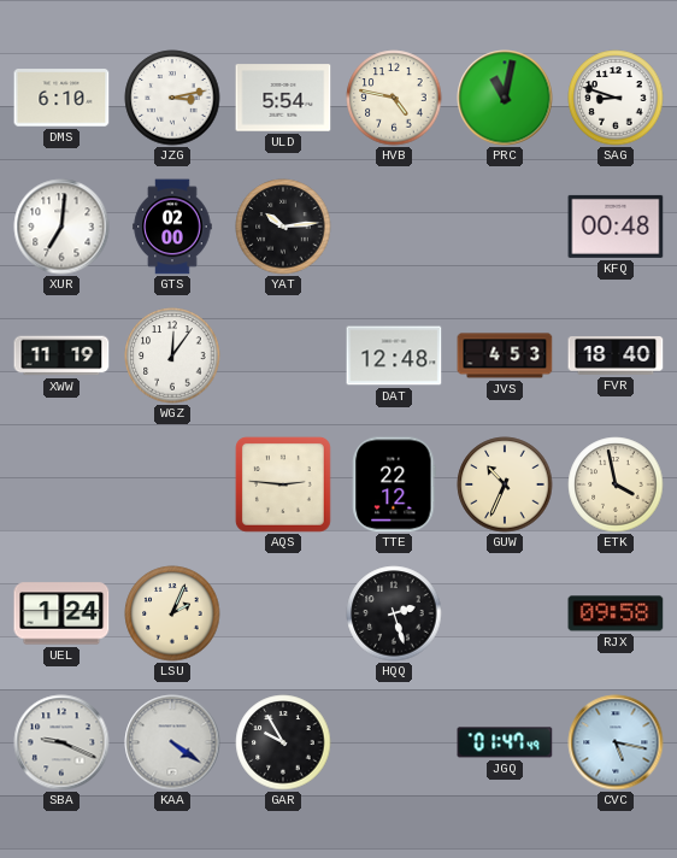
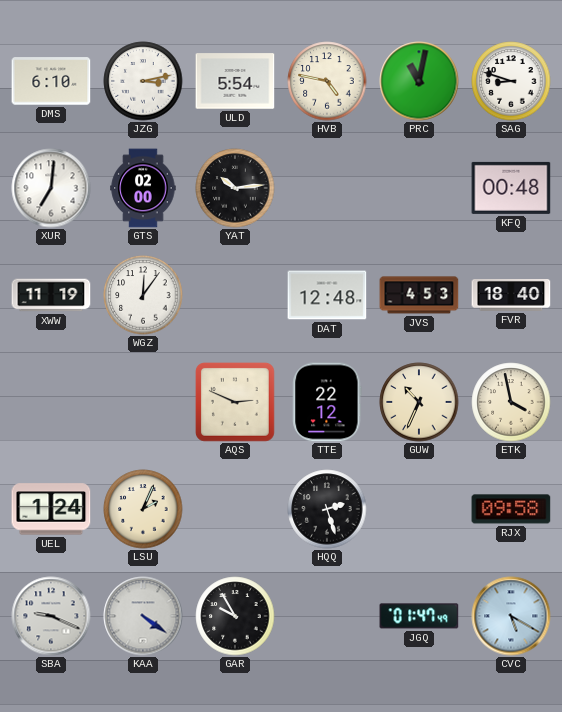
AQS: 2:46 -> 2:49 (236, 403)
CVC: 5:17 -> 5:20 (511, 616)
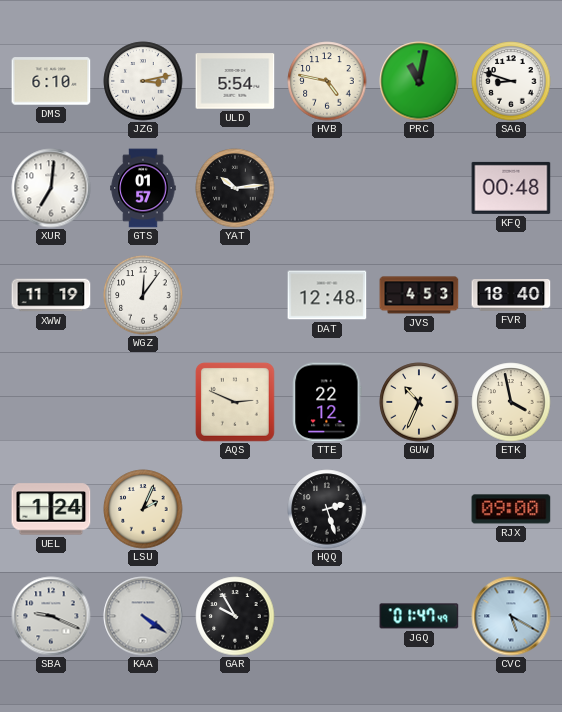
GTS: 02:00 -> 01:57 (143, 188)
RJX: 09:58 -> 09:00 (511, 509)
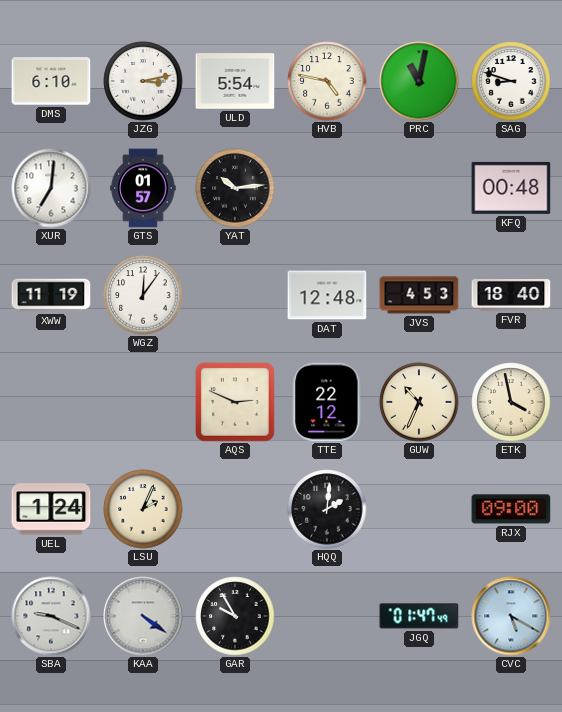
HQQ: 2:27 -> 2:01 (327, 509)
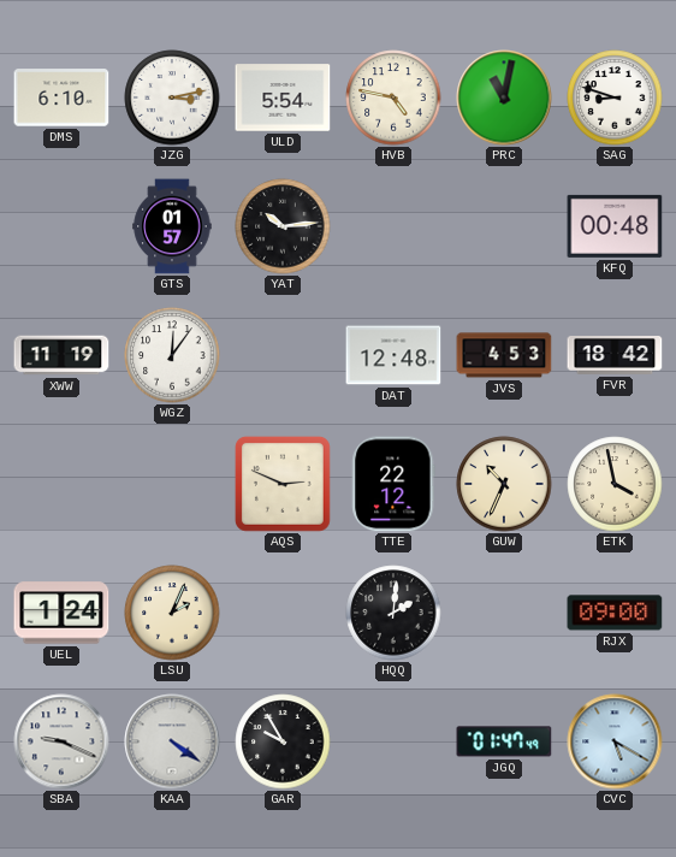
XUR: 7:01 -> none (51, 188)
FVR: 18:40 -> 18:42 (615, 356)
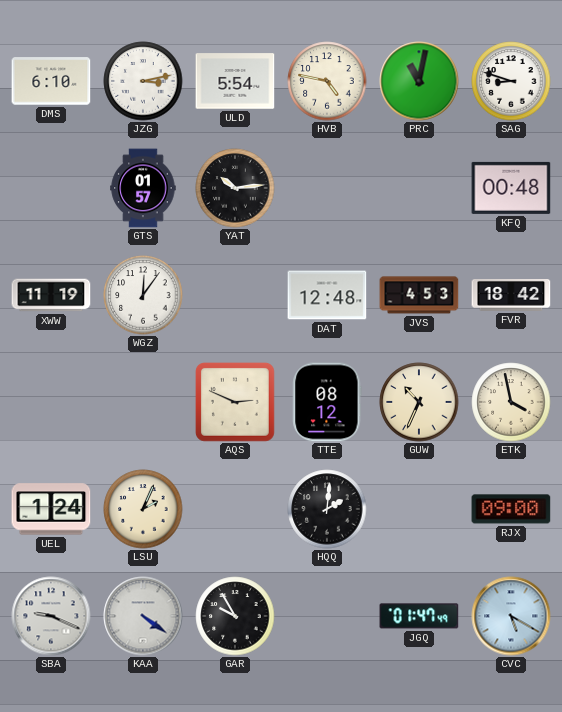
TTE: 22:12 -> 08:12 (327, 402)
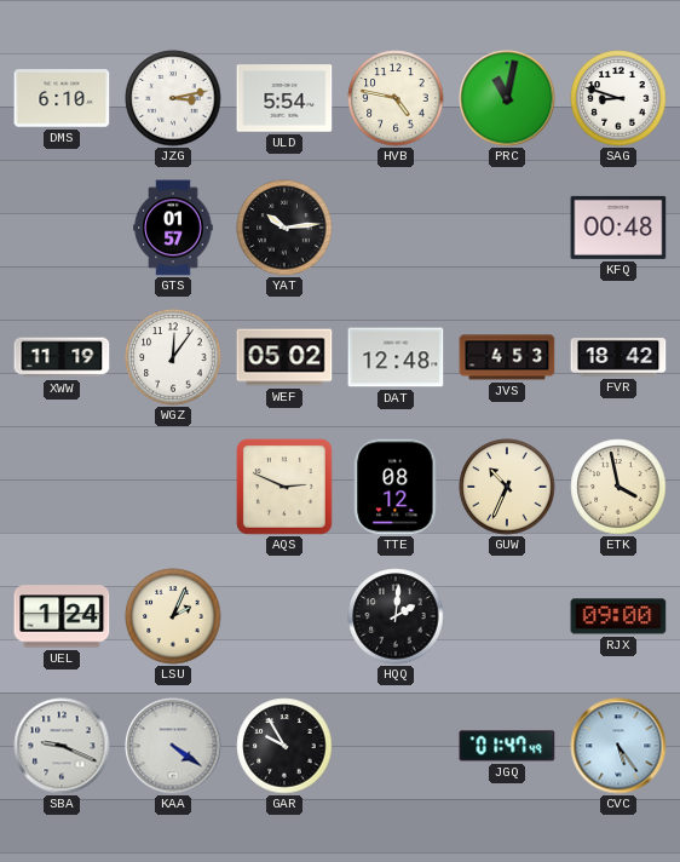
WEF: none -> 05:02 (284, 357)
CVC: 5:20 -> 5:24 (618, 746)
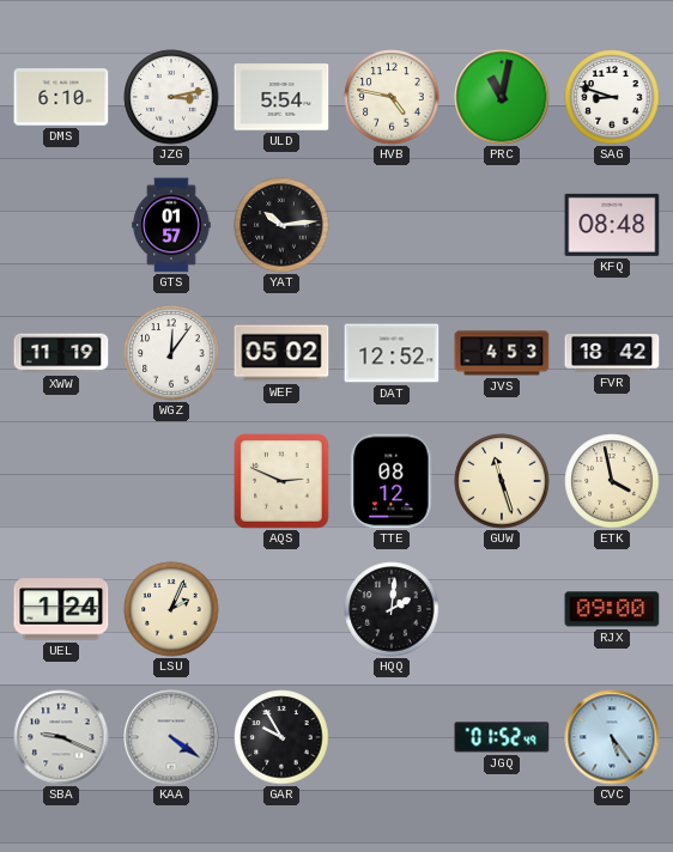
KFQ: 00:48 -> 08:48 (612, 225)
DAT: 12:48 -> 12:52 (392, 353)
GUW: 10:34 -> 11:27 (502, 481)
JGQ: 01:47 -> 01:52 (502, 737)
